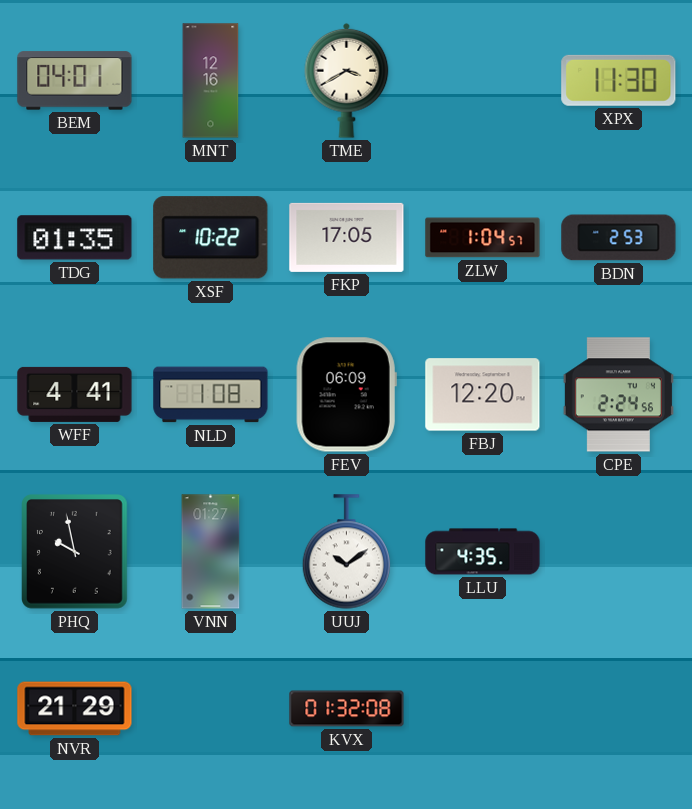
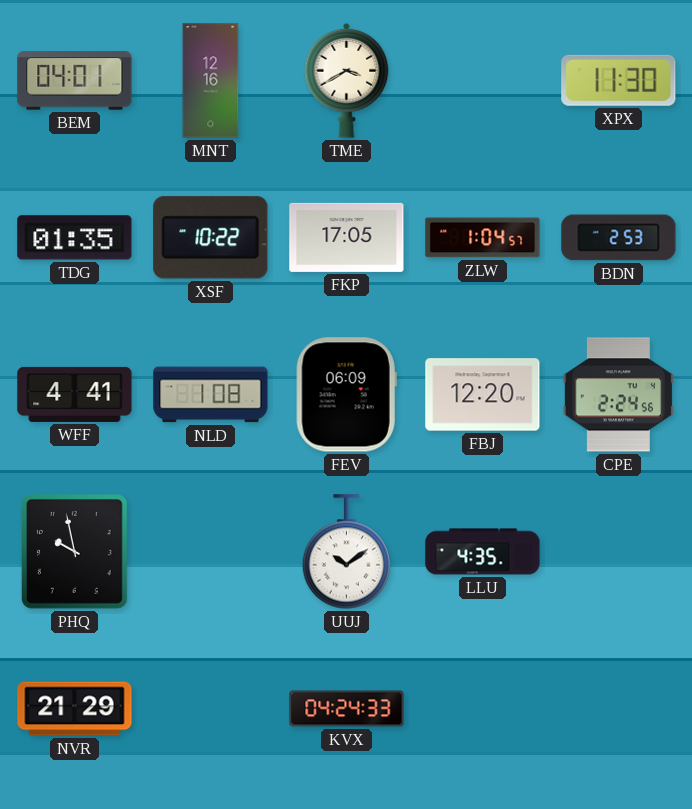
VNN: 01:27 -> none (211, 552)
KVX: 01:32 -> 04:24 (347, 709)
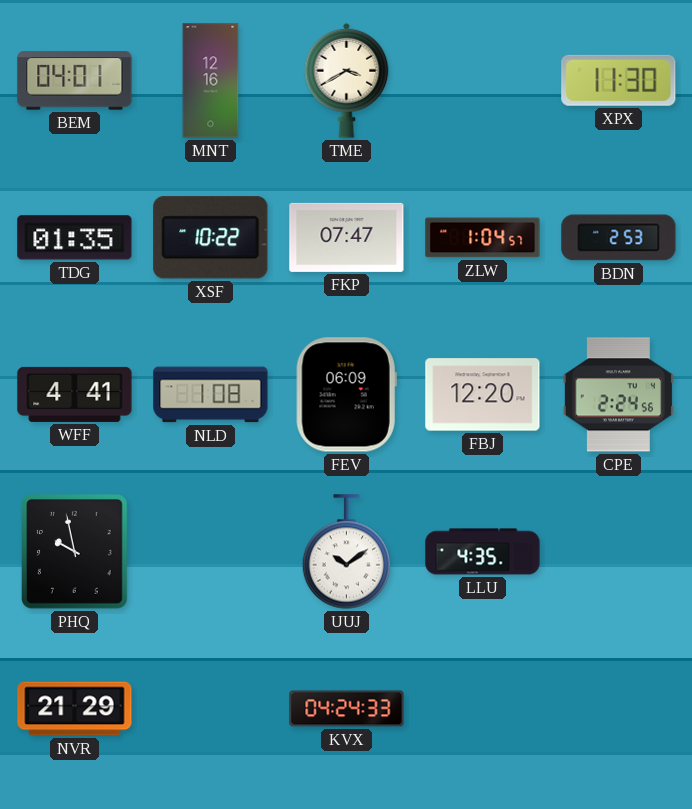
FKP: 17:05 -> 07:47 (347, 237)
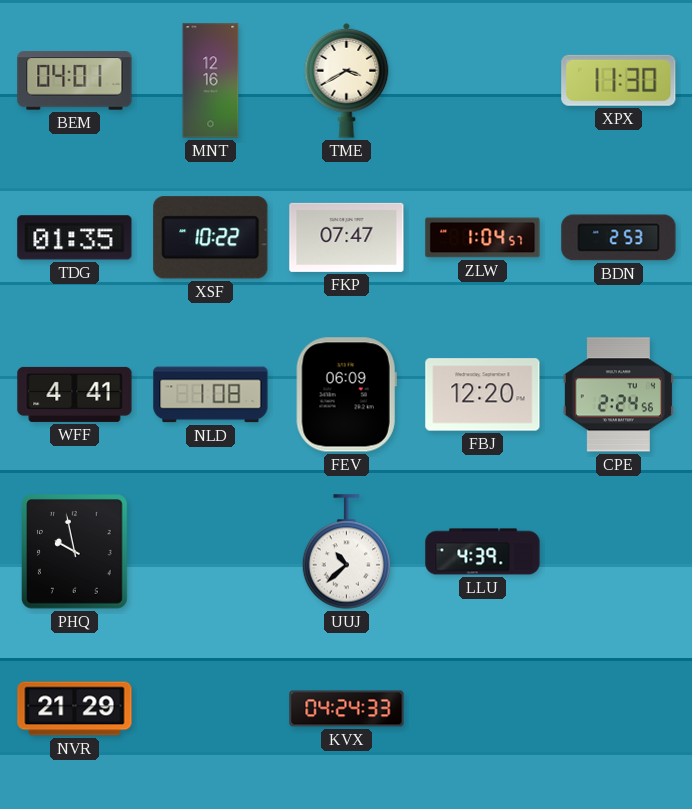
UUJ: 10:09 -> 10:38 (347, 552)
LLU: 4:35 -> 4:39 (483, 552)
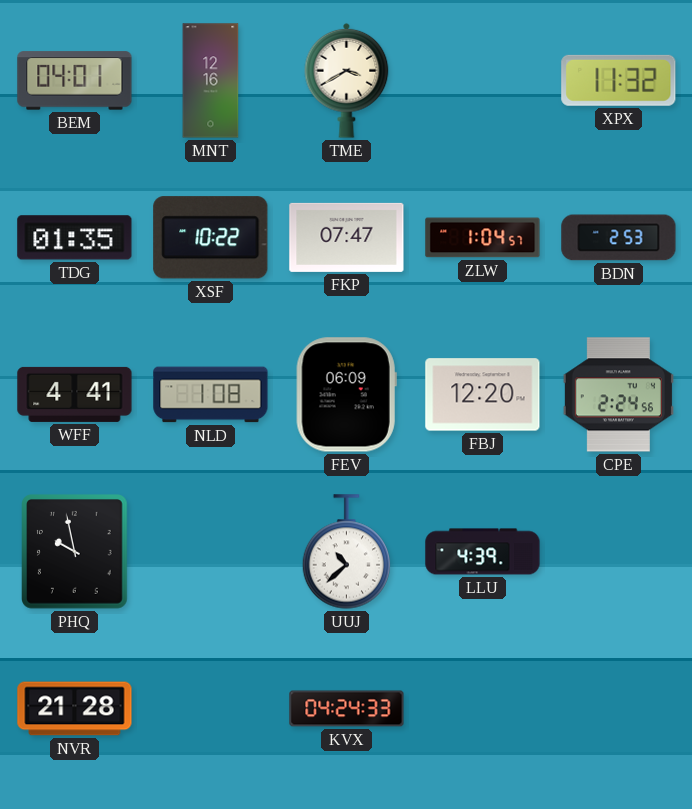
XPX: 11:30 -> 11:32 (619, 80)
NVR: 21:29 -> 21:28 (75, 709)
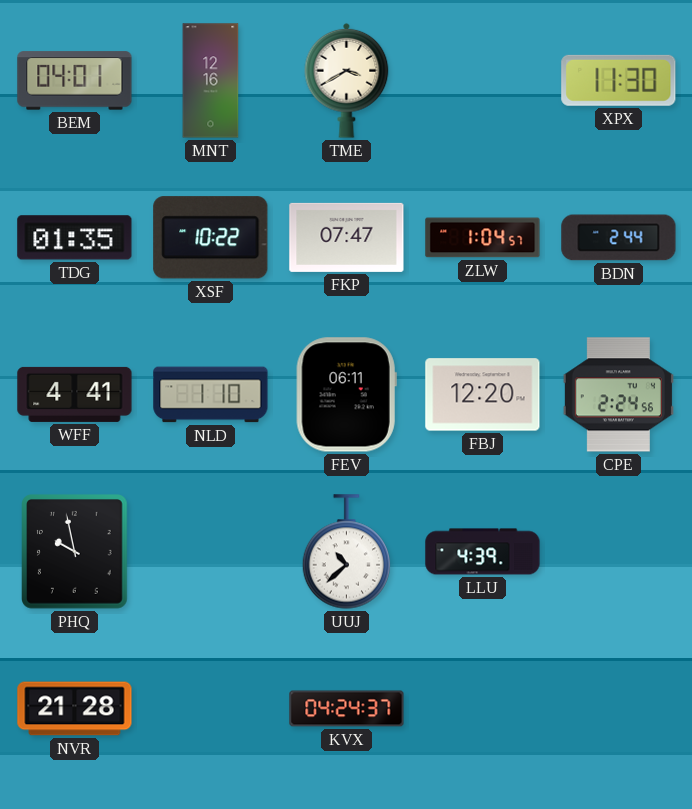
XPX: 11:32 -> 11:30 (619, 80)
BDN: 2:53 -> 2:44 (619, 238)
NLD: 1:08 -> 1:10 (211, 395)
FEV: 06:09 -> 06:11 (346, 395)
KVX: 04:24:33 -> 04:24:37 (347, 709)
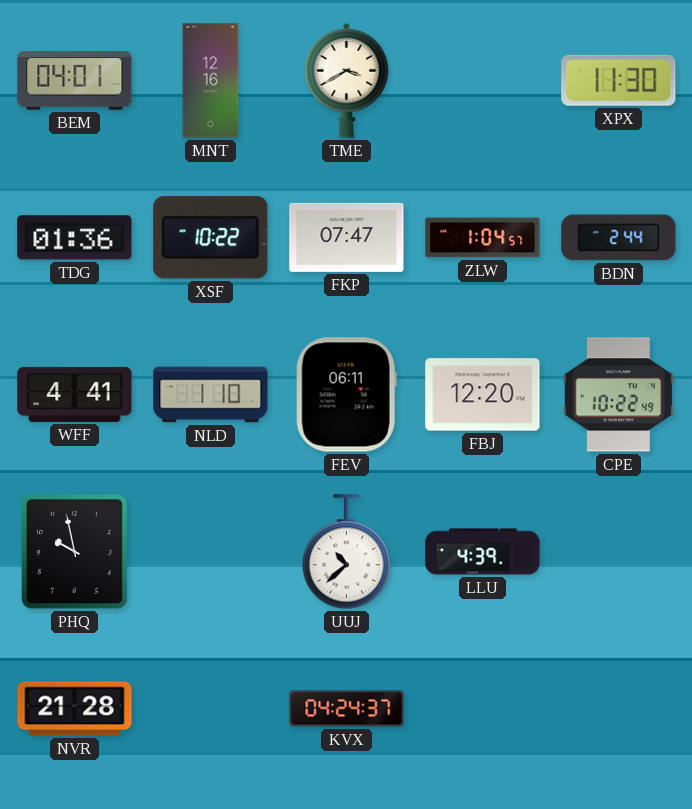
TDG: 01:35 -> 01:36 (75, 238)
CPE: 2:24 -> 10:22 (618, 395)
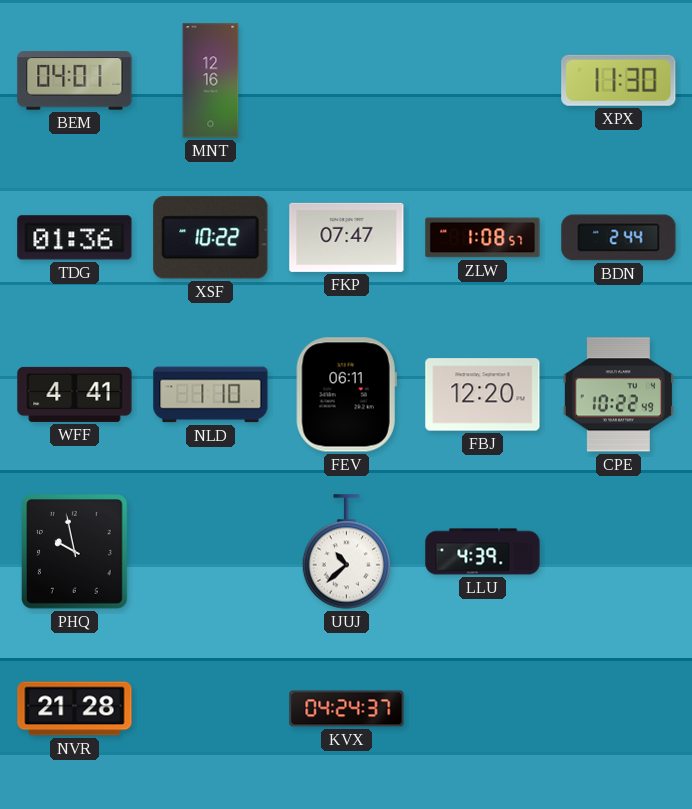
TME: 3:40 -> none (347, 80)
ZLW: 1:04 -> 1:08 (483, 238)
